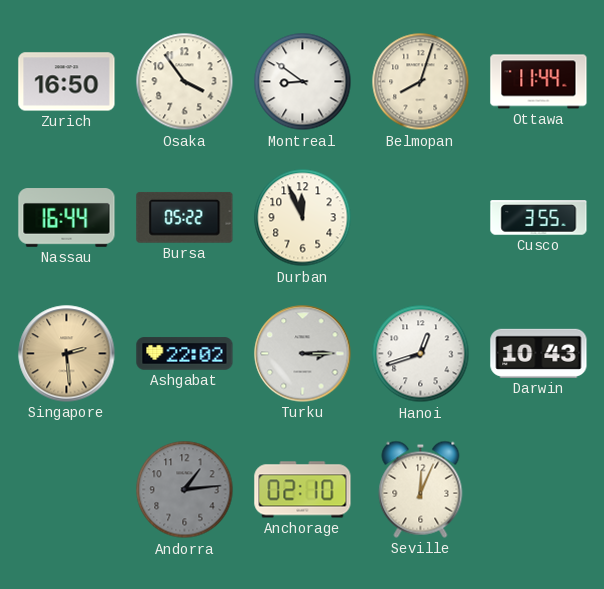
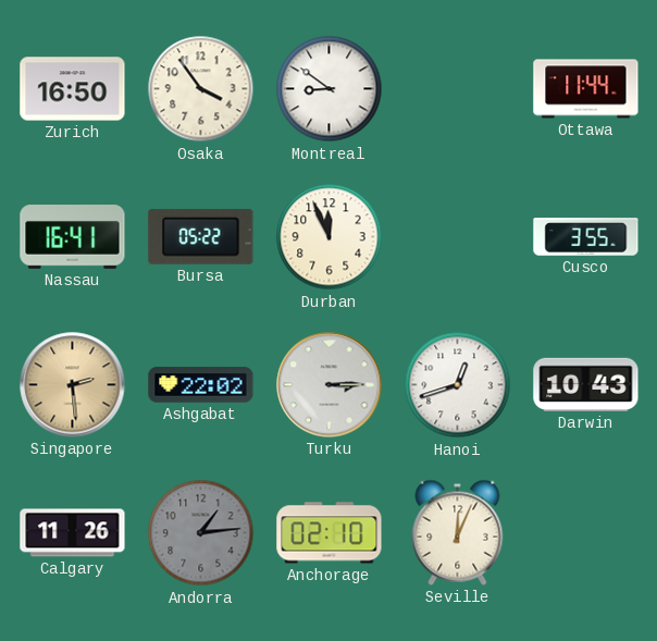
Belmopan: 8:03 -> none (421, 82)
Nassau: 16:44 -> 16:41 (73, 237)
Calgary: none -> 11:26 (73, 533)
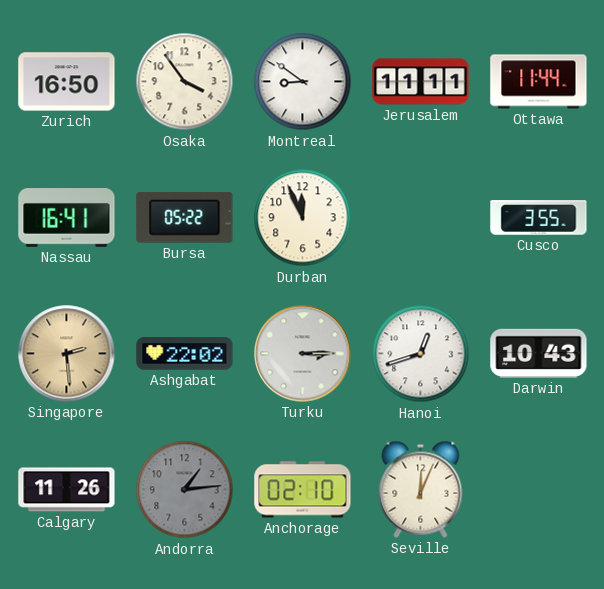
Jerusalem: none -> 11:11 (421, 82)
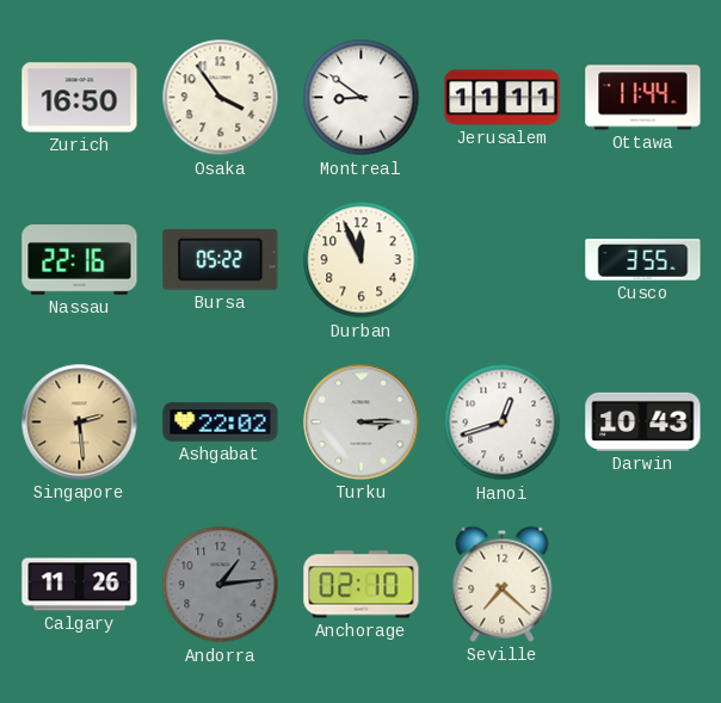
Nassau: 16:41 -> 22:16 (80, 260)
Seville: 12:04 -> 7:22 (503, 584)
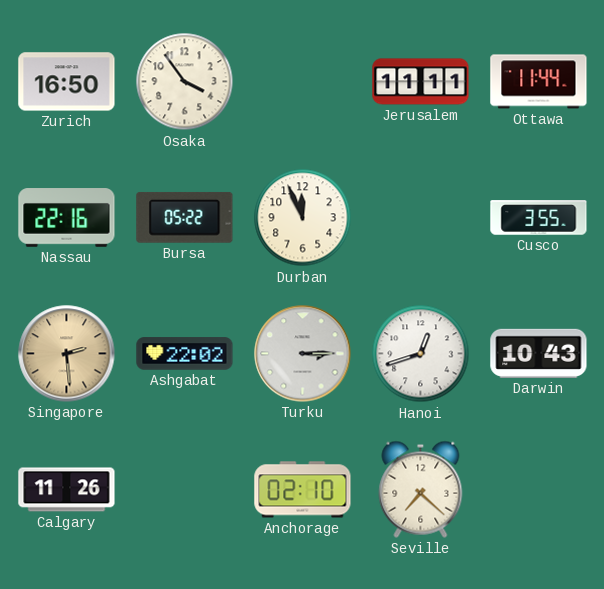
Montreal: 8:51 -> none (362, 98)
Andorra: 1:14 -> none (221, 585)
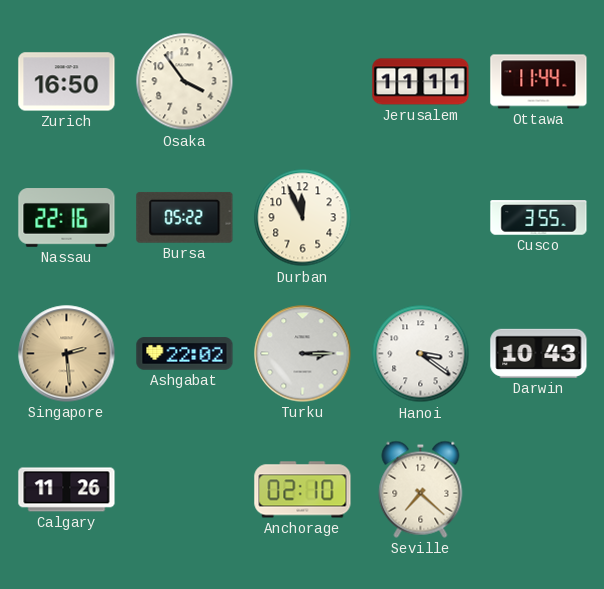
Hanoi: 12:42 -> 3:21 (421, 354)
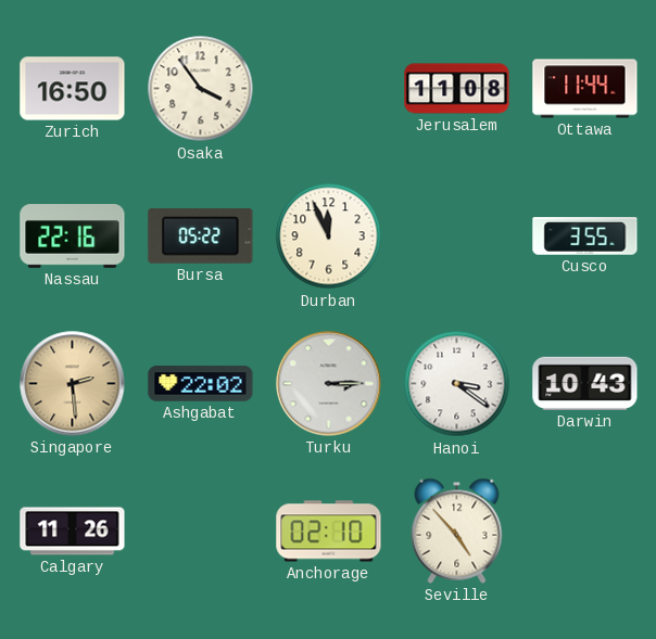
Jerusalem: 11:11 -> 11:08 (457, 89)
Seville: 7:22 -> 4:53 (457, 531)
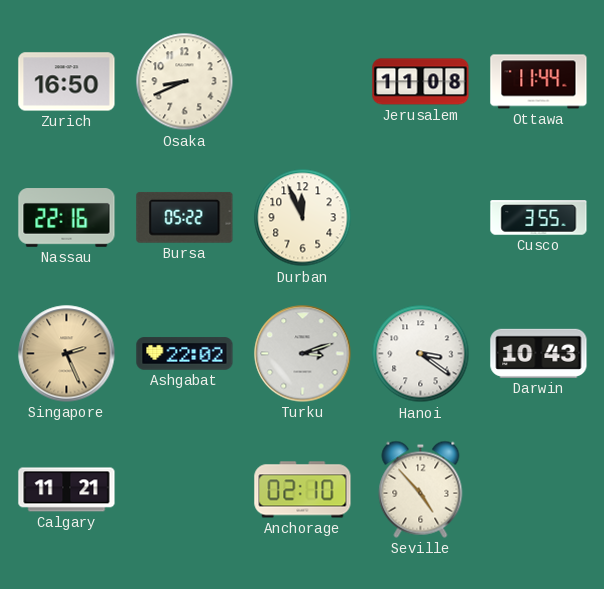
Osaka: 3:54 -> 8:41 (185, 82)
Singapore: 2:29 -> 2:26 (67, 354)
Turku: 3:15 -> 3:12 (303, 354)
Calgary: 11:26 -> 11:21 (67, 490)
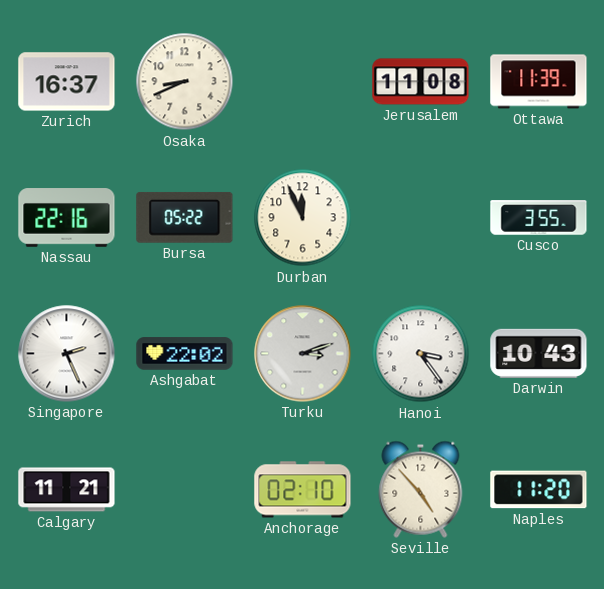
Zurich: 16:50 -> 16:37 (67, 82)
Ottawa: 11:44 -> 11:39 (539, 82)
Singapore dial: champagne -> white (67, 354)
Hanoi: 3:21 -> 3:24 (421, 354)
Naples: none -> 11:20 (539, 490)
